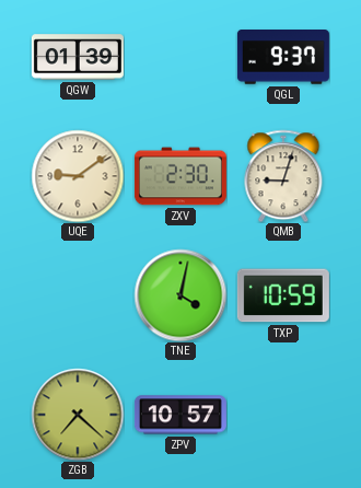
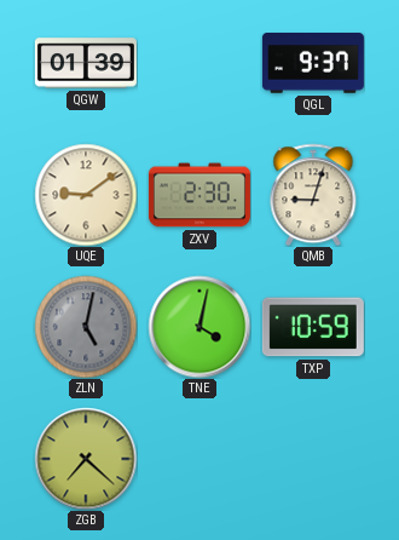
ZLN: none -> 5:02 (86, 327)
ZPV: 10:57 -> none (180, 415)
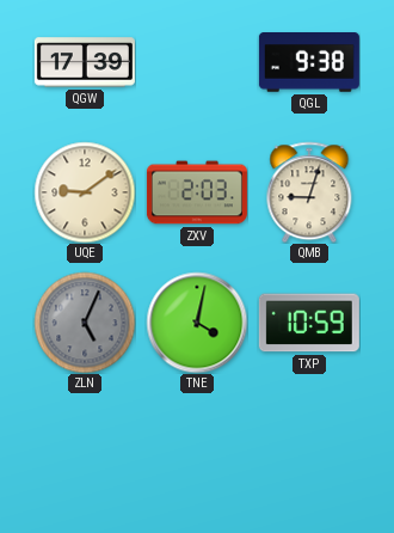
QGW: 01:39 -> 17:39 (85, 62)
QGL: 9:37 -> 9:38 (309, 62)
ZXV: 2:30 -> 2:03 (197, 192)
ZLN: 5:02 -> 5:04 (85, 323)
ZGB: 7:22 -> none (86, 459)
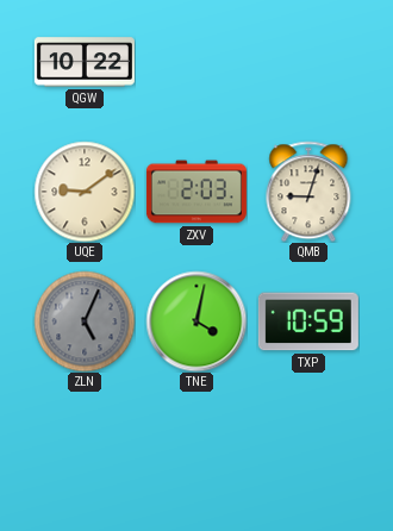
QGW: 17:39 -> 10:22 (85, 62)
QGL: 9:38 -> none (309, 62)
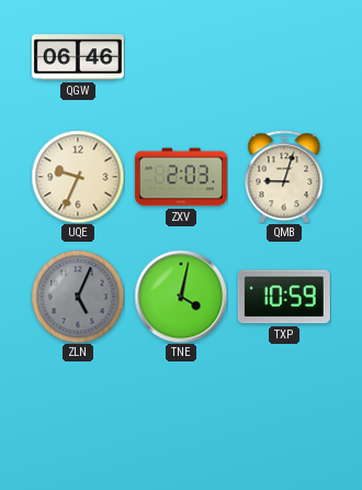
QGW: 10:22 -> 06:46 (78, 57)
UQE: 9:09 -> 9:34 (78, 177)
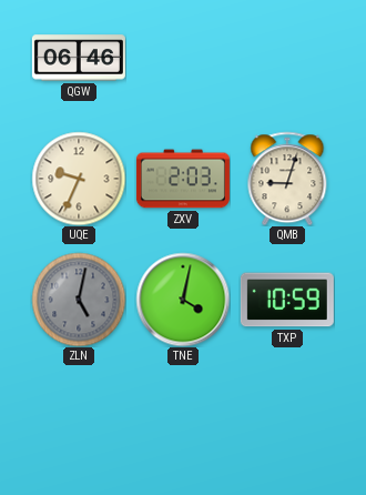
ZLN: 5:04 -> 5:02 (79, 300)
